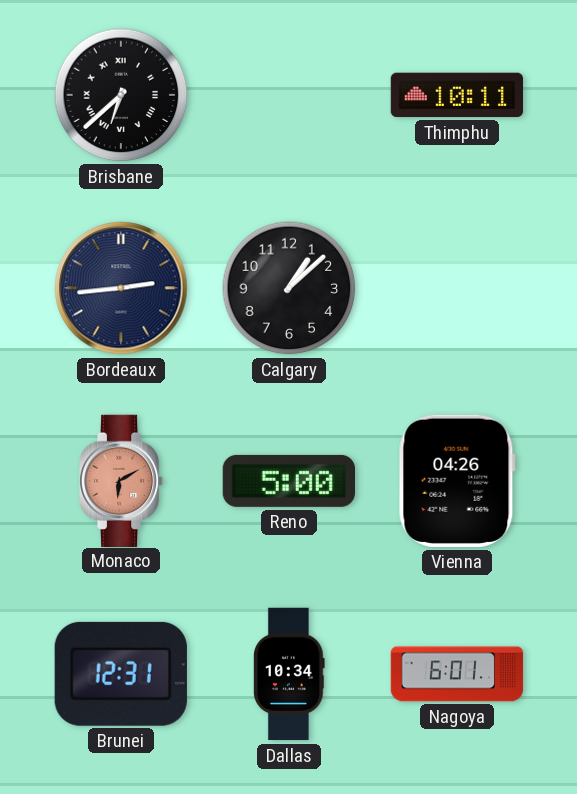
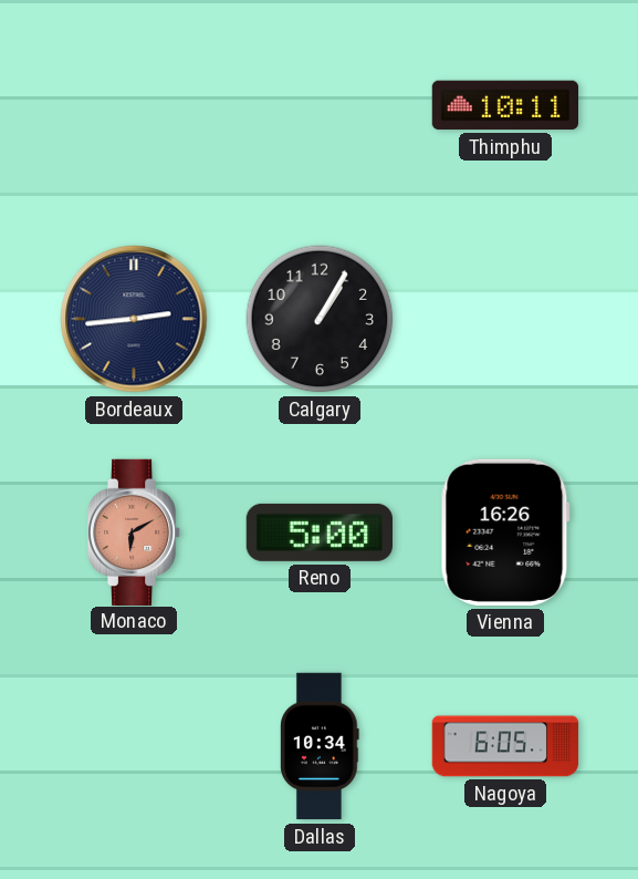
Brisbane: 6:38 -> none (121, 95)
Calgary: 1:08 -> 1:05 (320, 319)
Vienna: 04:26 -> 16:26 (505, 532)
Brunei: 12:31 -> none (121, 674)
Nagoya: 6:01 -> 6:05 (505, 746)
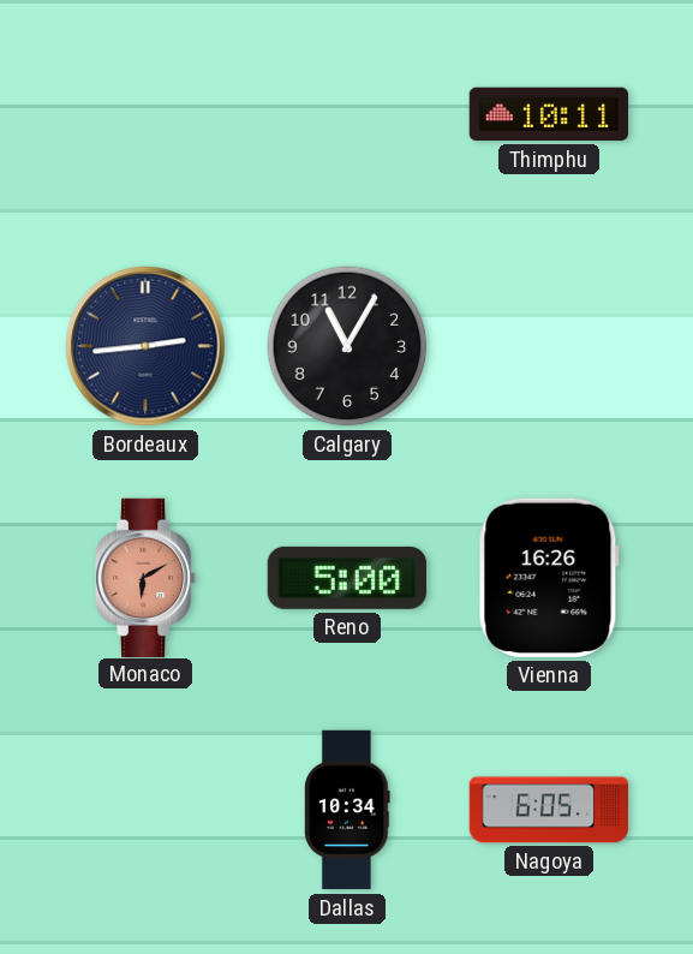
Calgary: 1:05 -> 11:05 (347, 346)
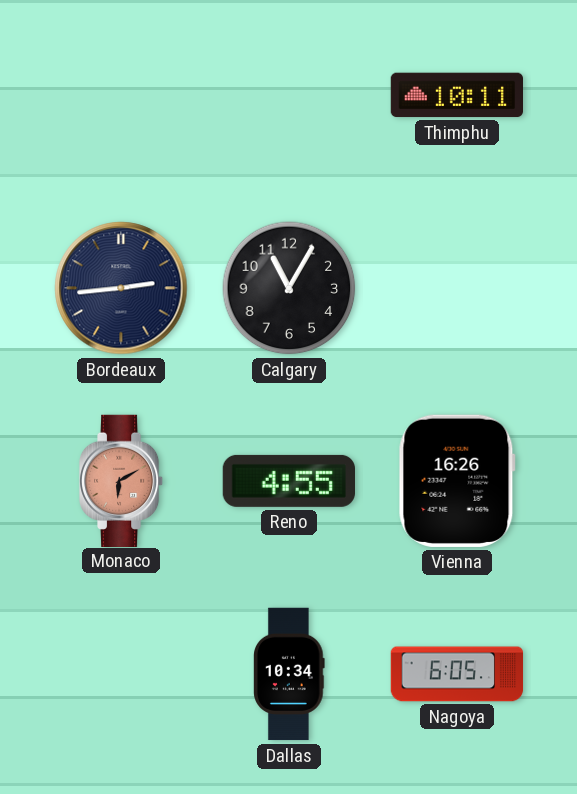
Reno: 5:00 -> 4:55 (288, 481)
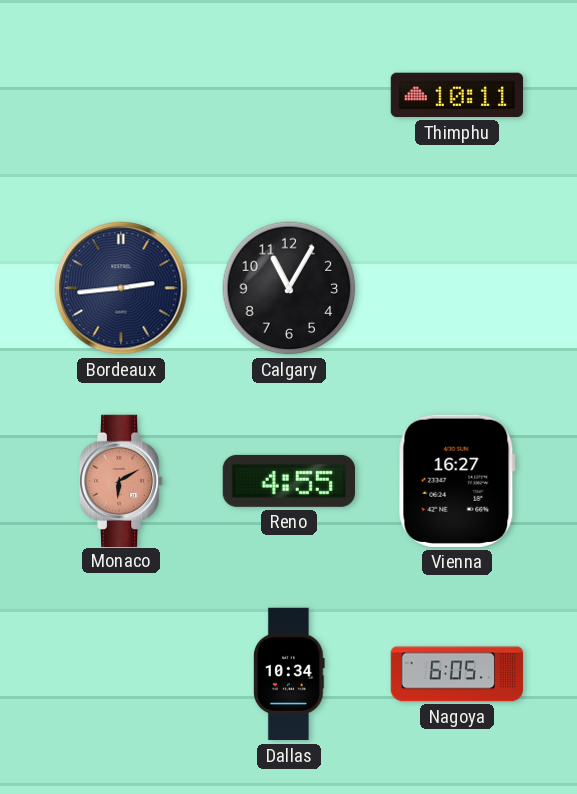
Vienna: 16:26 -> 16:27 (457, 481)
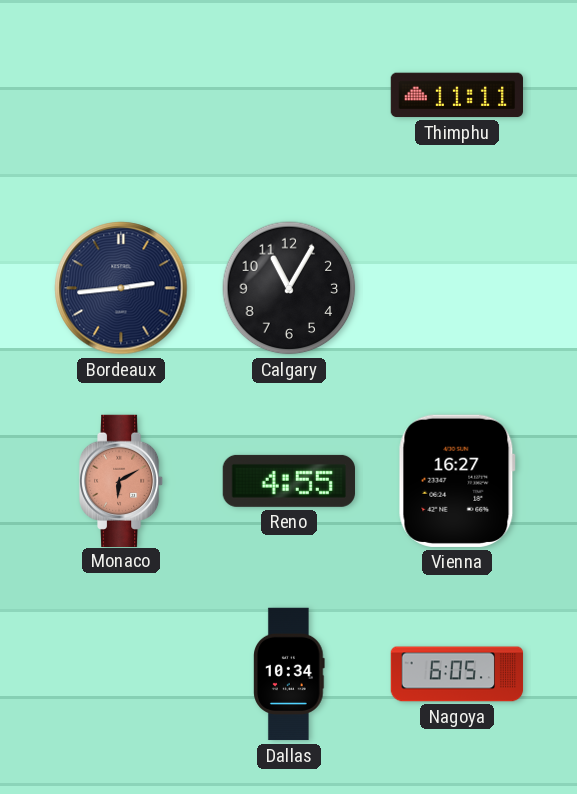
Thimphu: 10:11 -> 11:11 (456, 95)
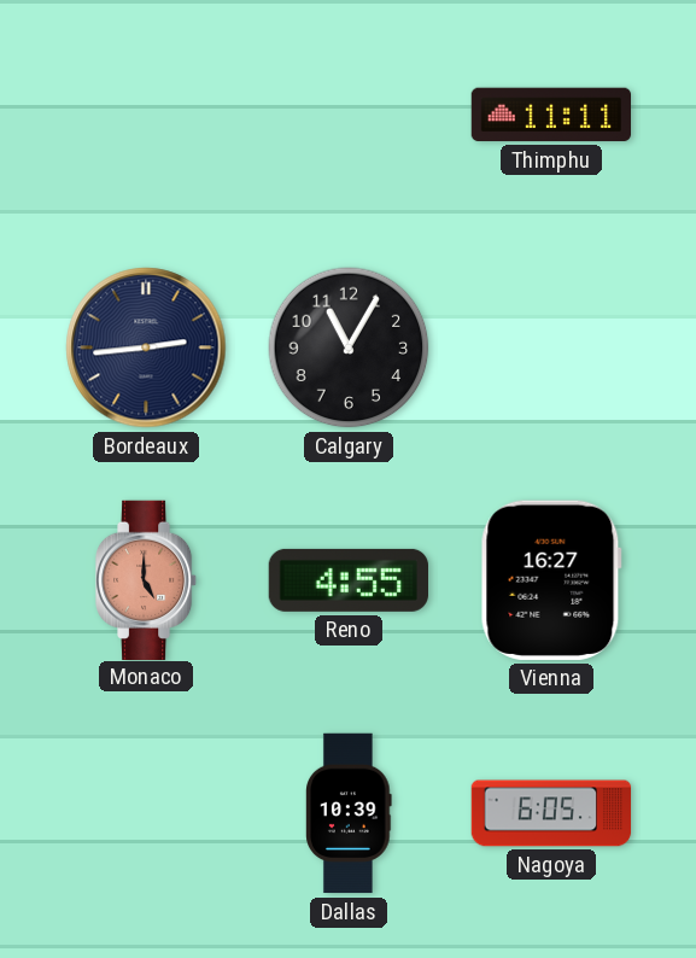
Monaco: 6:10 -> 5:00 (146, 579)
Dallas: 10:34 -> 10:39 (349, 813)
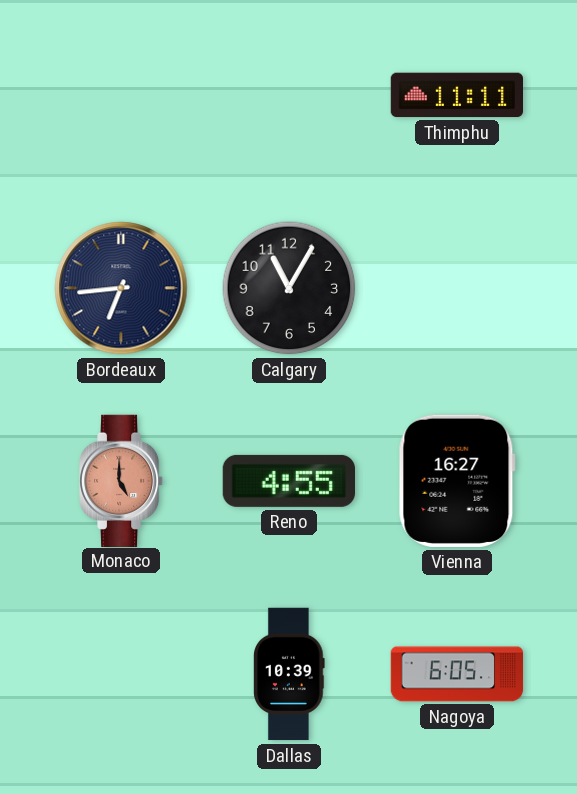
Bordeaux: 2:44 -> 6:44 (121, 288)
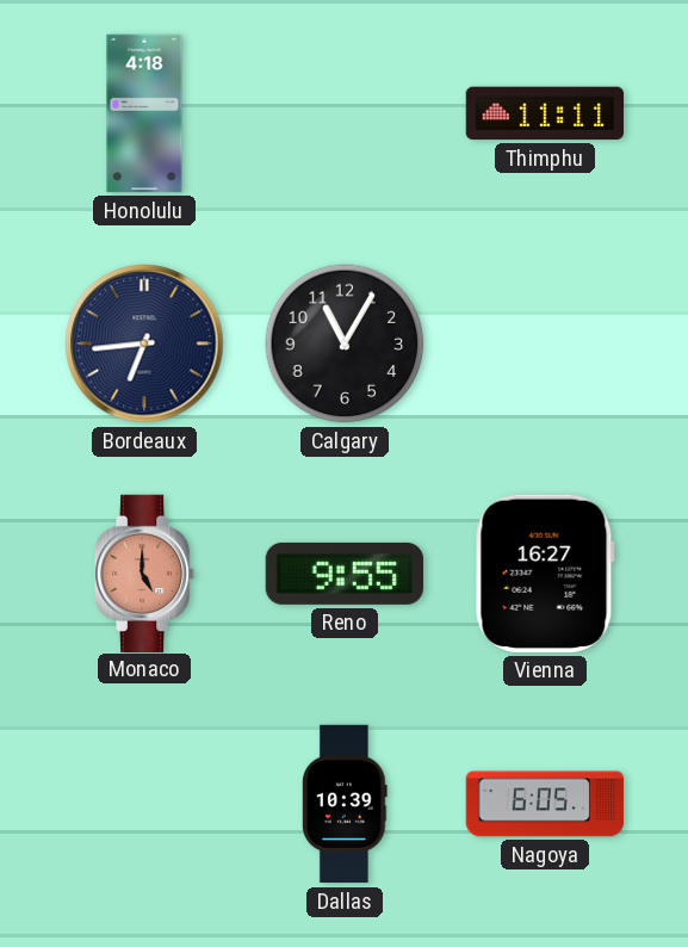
Honolulu: none -> 4:18 (144, 113)
Reno: 4:55 -> 9:55 (343, 574)
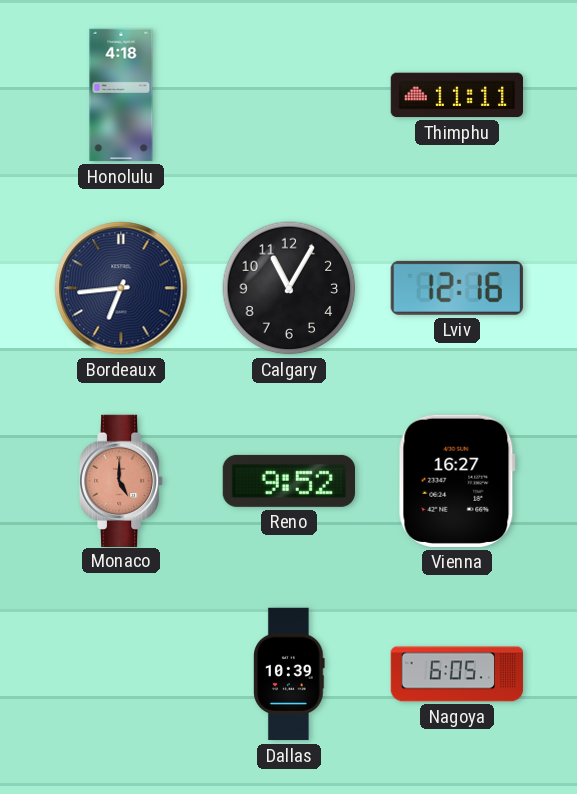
Lviv: none -> 12:16 (457, 288)
Reno: 9:55 -> 9:52 (288, 481)
